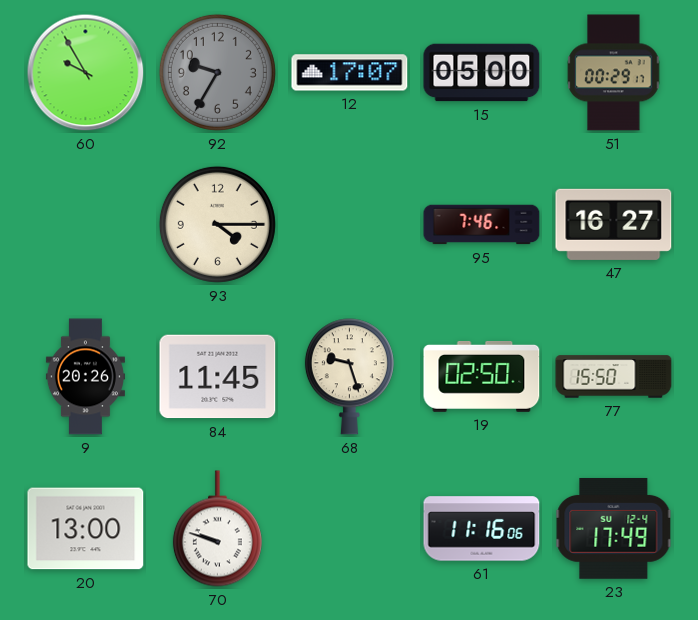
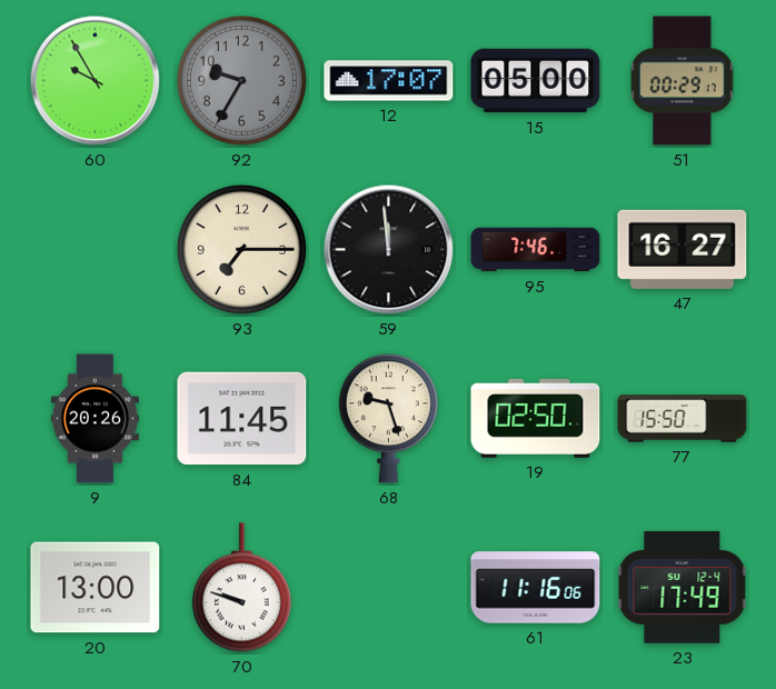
93: 4:15 -> 7:15 (241, 249)
59: none -> 11:59 (389, 250)
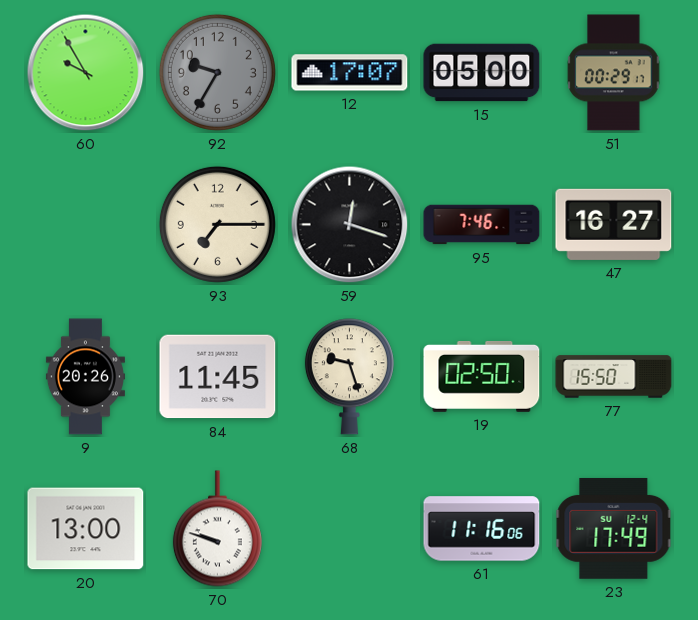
59: 11:59 -> 12:18 (350, 225)
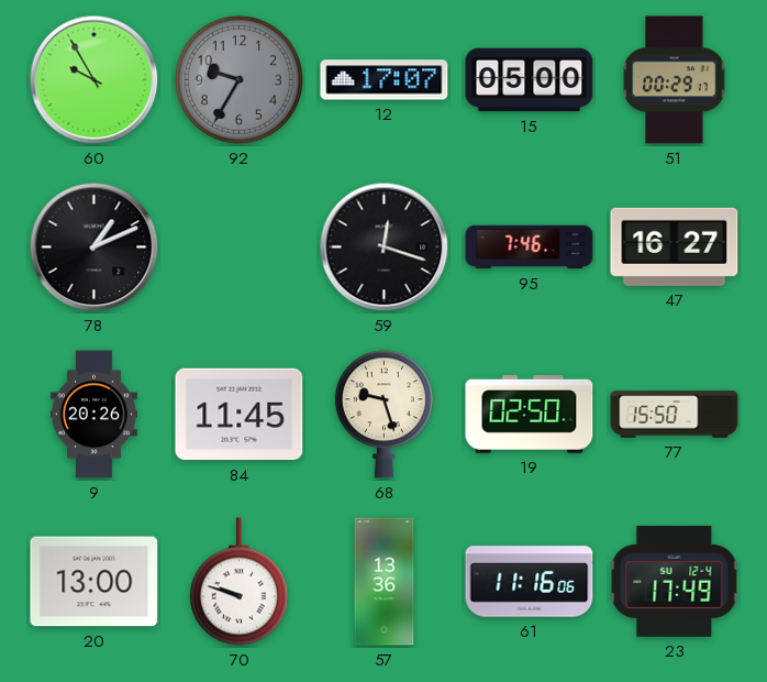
78: none -> 1:11 (95, 248)
93: 7:15 -> none (217, 224)
57: none -> 13:36 (385, 582)
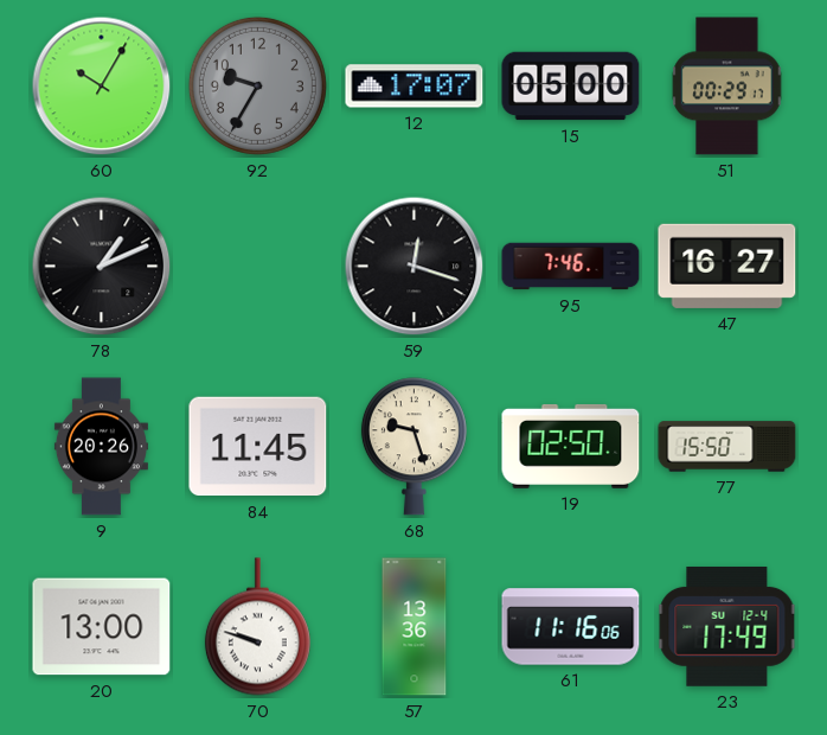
60: 9:55 -> 10:05 (102, 87)
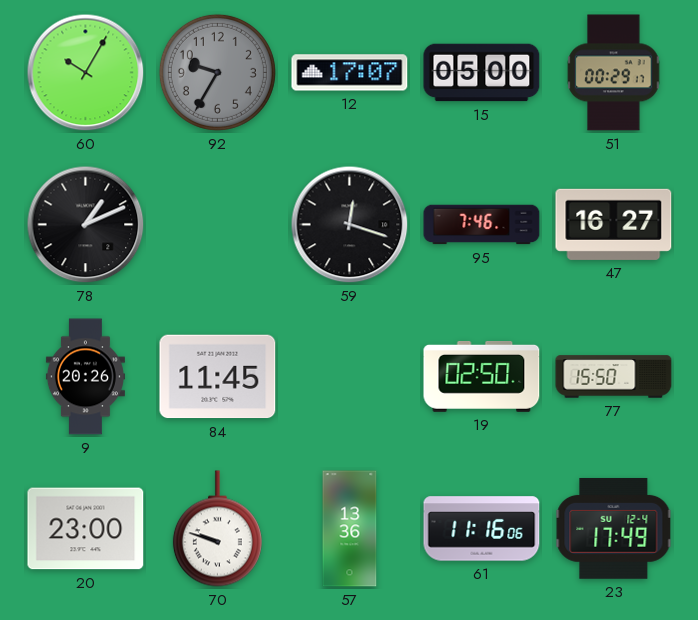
68: 9:27 -> none (413, 447)
20: 13:00 -> 23:00 (86, 529)
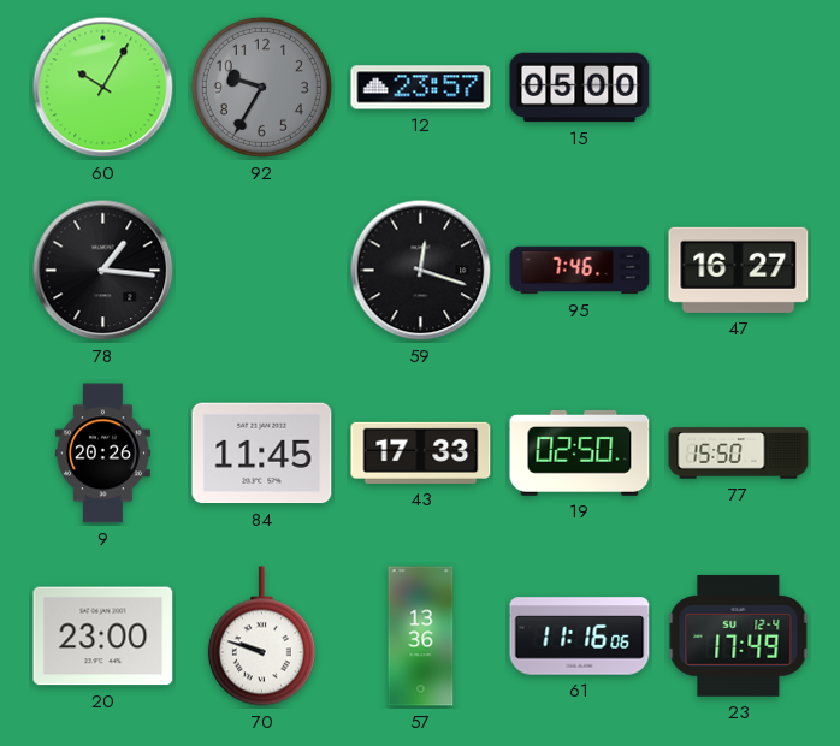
12: 17:07 -> 23:57 (421, 88)
51: 00:29 -> none (614, 73)
78: 1:11 -> 1:16 (103, 271)
43: none -> 17:33 (421, 452)
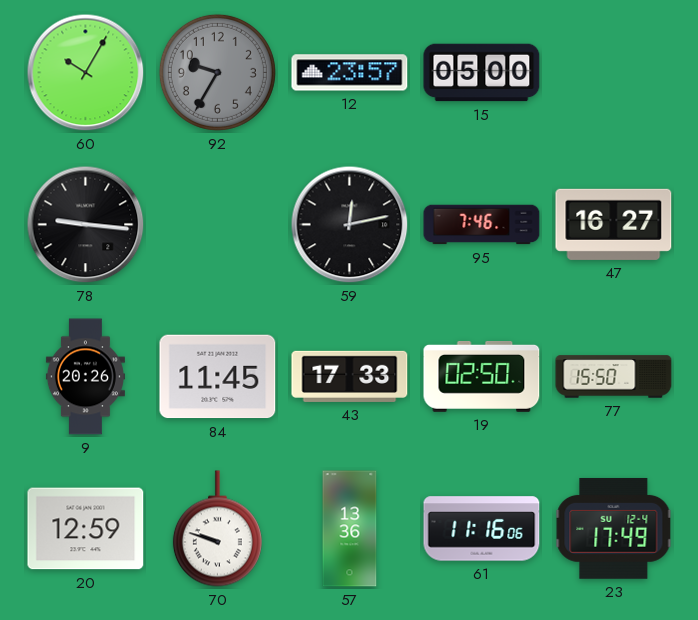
78: 1:16 -> 9:16 (86, 225)
59: 12:18 -> 12:13 (350, 225)
20: 23:00 -> 12:59 (86, 529)
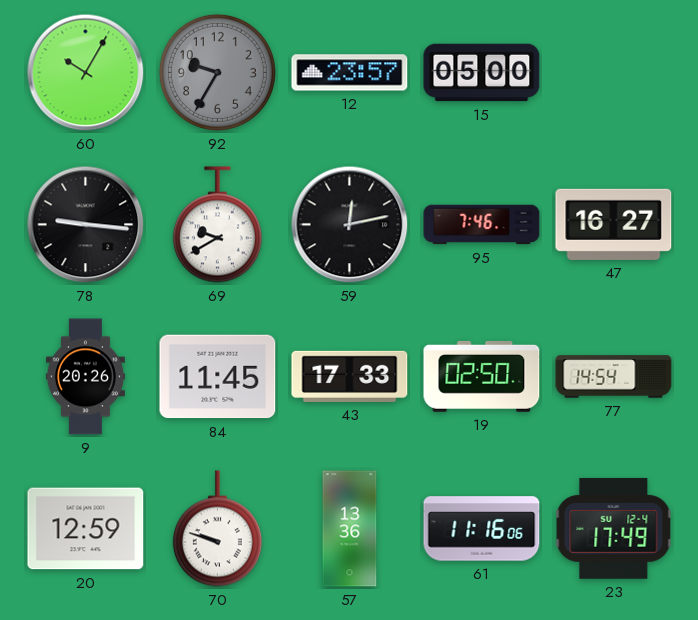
69: none -> 9:40 (217, 225)
77: 15:50 -> 14:54 (614, 377)
